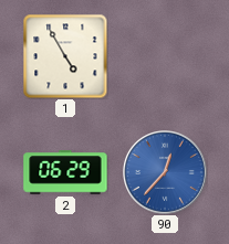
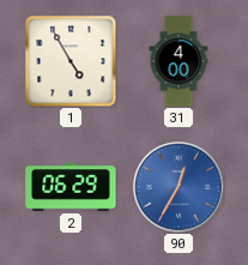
31: none -> 4:00 (179, 61)
90: 12:37 -> 12:35 (180, 188)
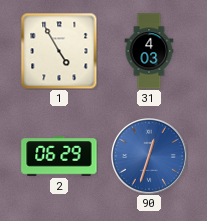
31: 4:00 -> 4:03 (149, 51)
90: 12:35 -> 12:33 (150, 157)
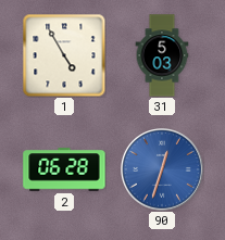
31: 4:03 -> 5:03 (162, 55)
2: 06:29 -> 06:28 (64, 169)
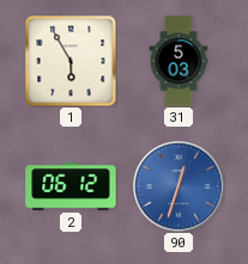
1: 4:55 -> 5:55 (71, 61)
2: 06:28 -> 06:12 (71, 186)
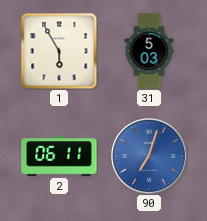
2: 06:12 -> 06:11 (59, 156)
90: 12:33 -> 7:03 (150, 157)
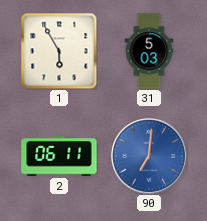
90: 7:03 -> 7:01 (150, 157)
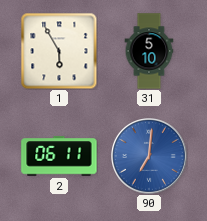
31: 5:03 -> 5:10 (149, 51)
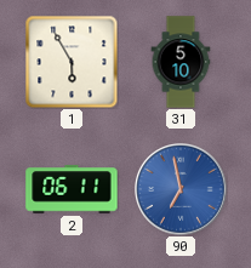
90: 7:01 -> 6:58 (182, 190)
